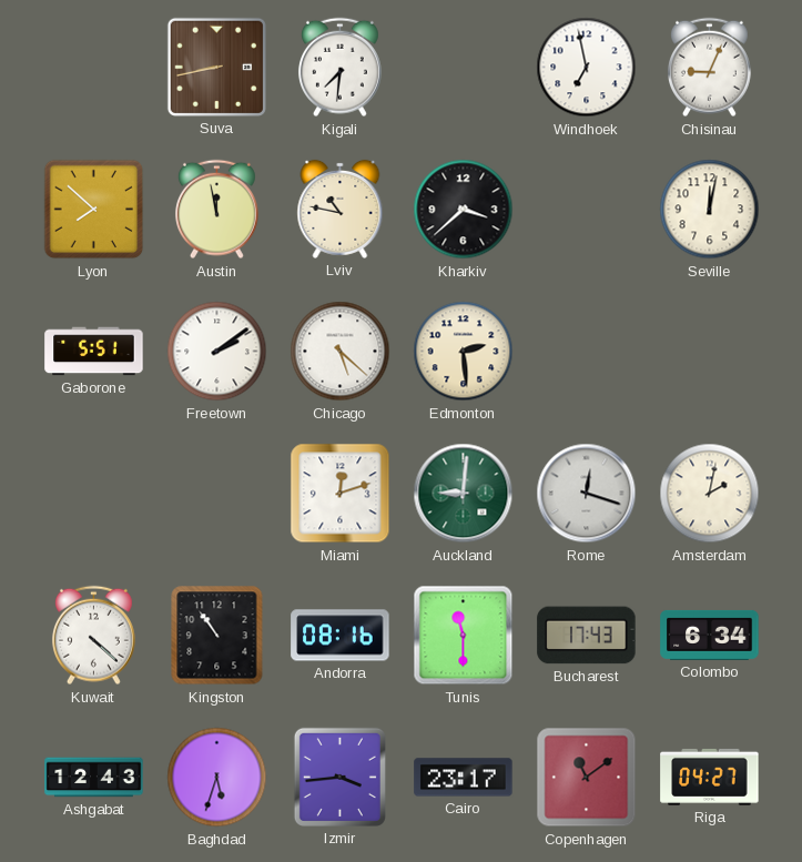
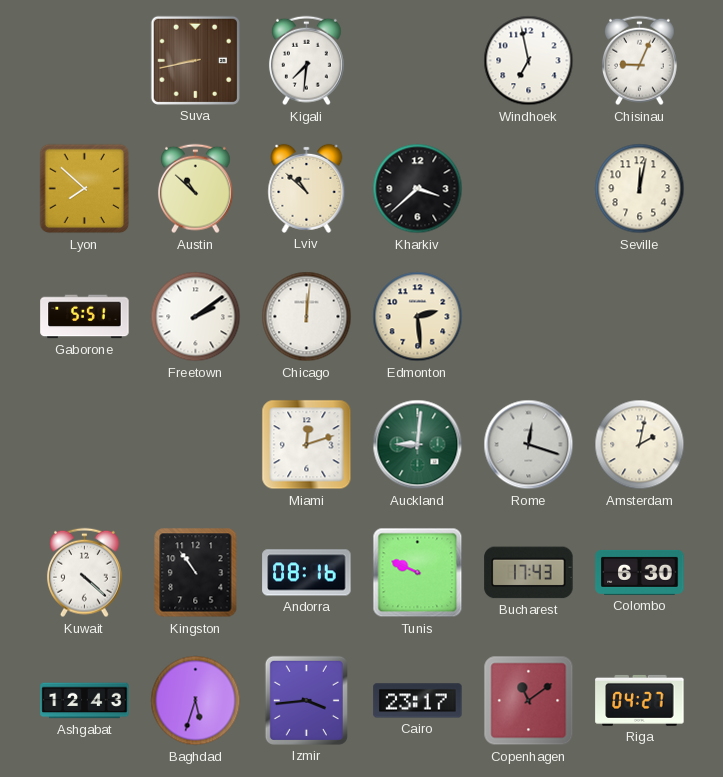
Austin: 11:58 -> 10:52 (195, 189)
Lviv: 10:47 -> 10:52 (307, 188)
Chicago: 5:22 -> 12:01 (307, 317)
Tunis: 11:30 -> 9:49 (418, 573)
Colombo: 6:34 -> 6:30 (640, 572)
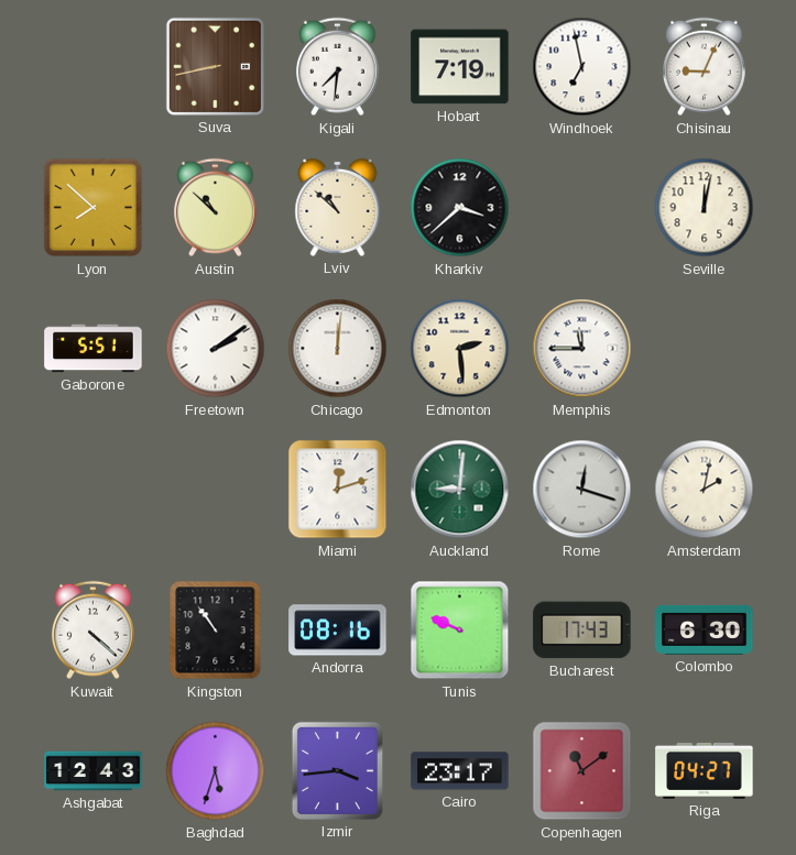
Hobart: none -> 7:19 (460, 67)
Memphis: none -> 11:45 (582, 349)
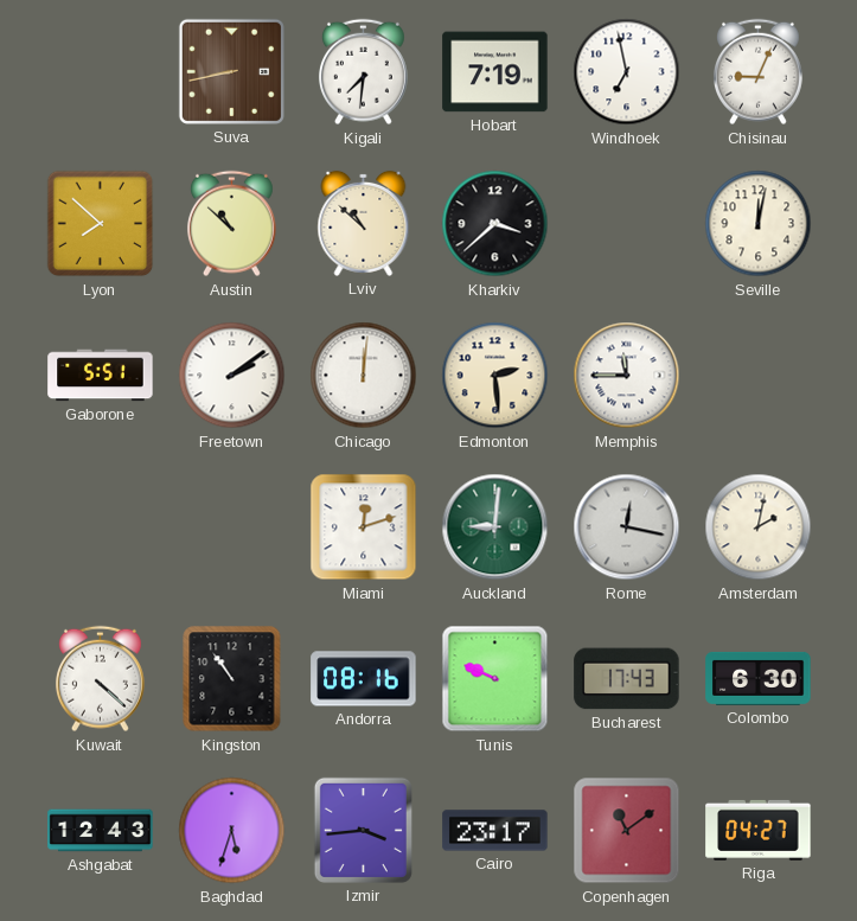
Rome: 12:18 -> 12:17 (627, 527)
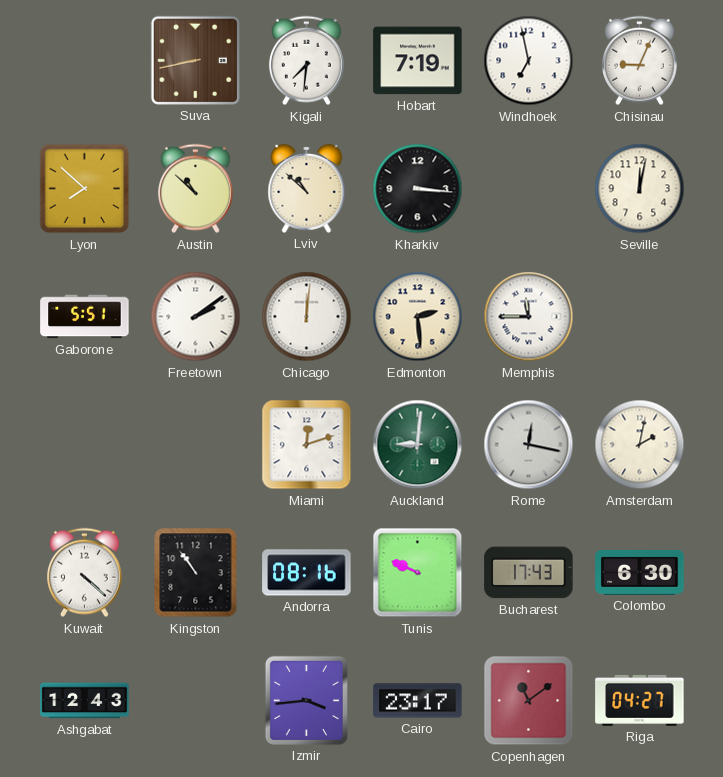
Kharkiv: 3:38 -> 3:16 (418, 189)
Baghdad: 5:33 -> none (232, 831)
